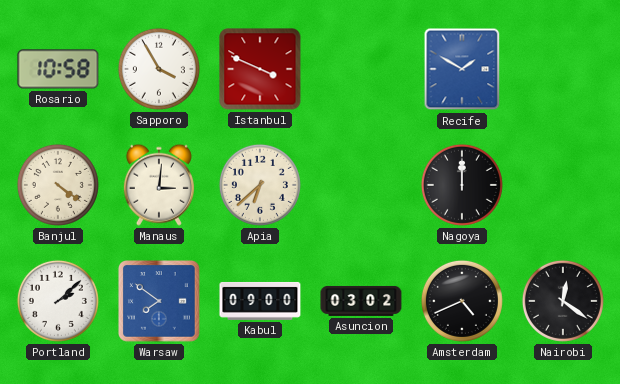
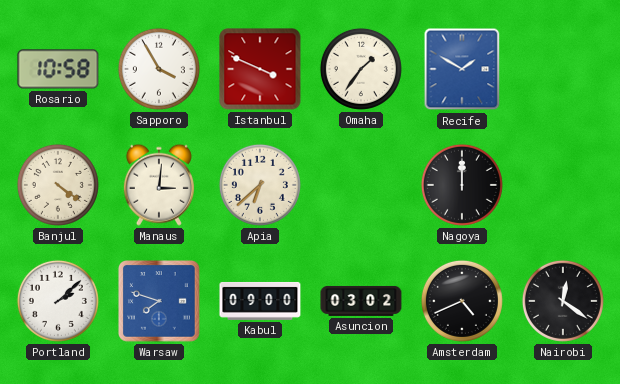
Omaha: none -> 1:36 (361, 69)
Warsaw: 7:51 -> 7:48 (159, 301)
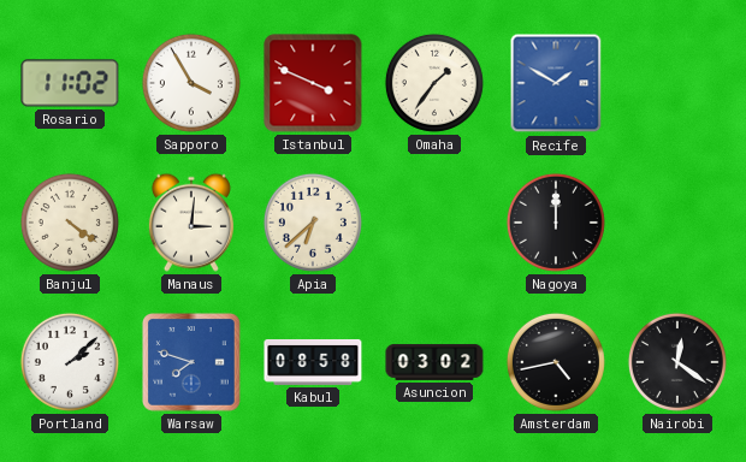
Rosario: 10:58 -> 11:02 (70, 83)
Kabul: 09:00 -> 08:58 (313, 362)
Amsterdam: 4:41 -> 4:43 (556, 362)
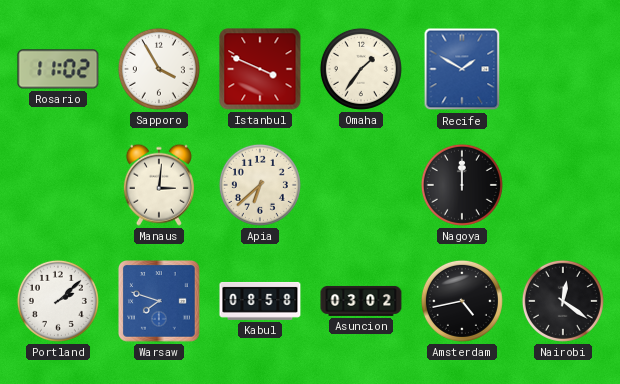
Banjul: 4:21 -> none (70, 223)
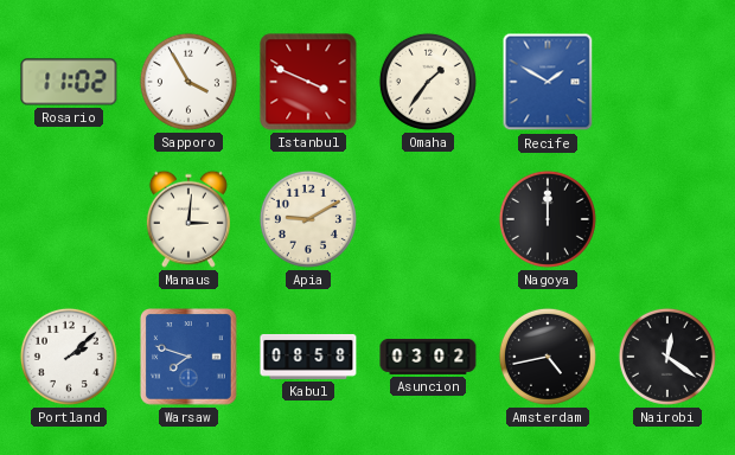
Apia: 6:38 -> 9:10 (308, 219)
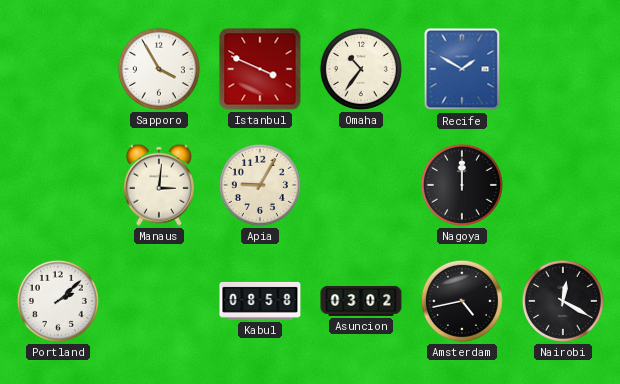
Rosario: 11:02 -> none (69, 82)
Omaha: 1:36 -> 10:36 (361, 69)
Apia: 9:10 -> 9:05 (260, 185)
Warsaw: 7:48 -> none (188, 357)
Nairobi: 12:21 -> 12:20 (563, 301)
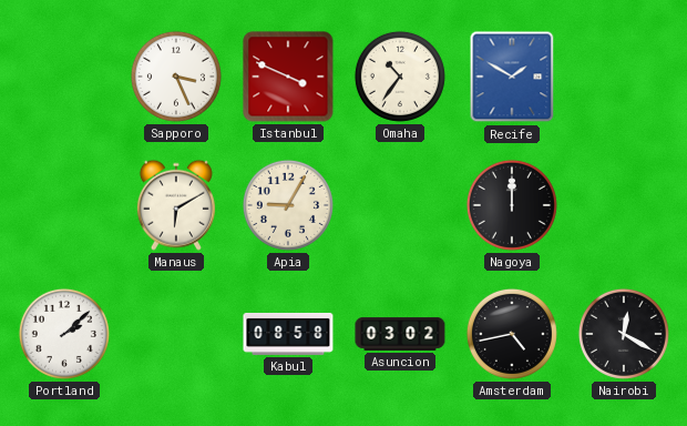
Sapporo: 3:55 -> 3:26 (176, 77)
Manaus: 3:01 -> 6:10 (176, 205)
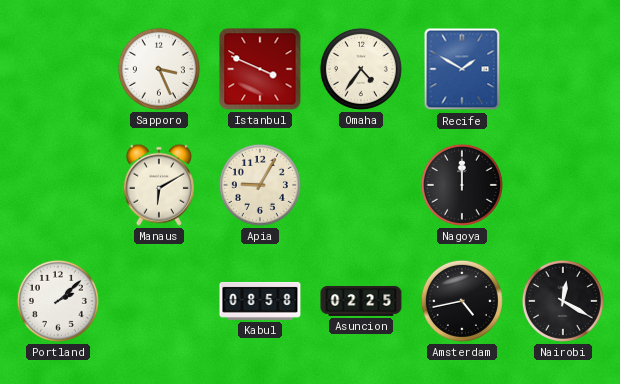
Omaha: 10:36 -> 4:36 (361, 69)
Asuncion: 03:02 -> 02:25 (361, 301)
